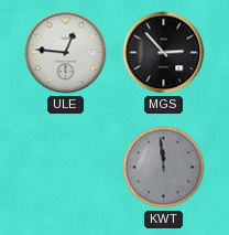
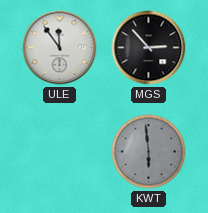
ULE: 12:46 -> 11:54 (60, 48)
KWT: 11:59 -> 5:59 (149, 152)
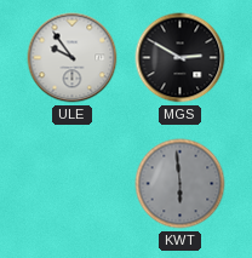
ULE: 11:54 -> 9:54 (73, 58)
MGS: 2:53 -> 2:50 (181, 58)
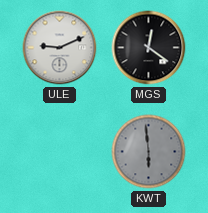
ULE: 9:54 -> 9:11 (60, 48)
MGS: 2:50 -> 12:21 (149, 48)
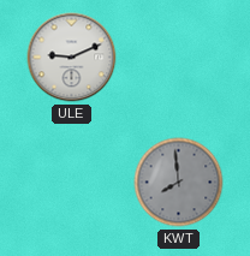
MGS: 12:21 -> none (149, 48)
KWT: 5:59 -> 7:59 (179, 183)
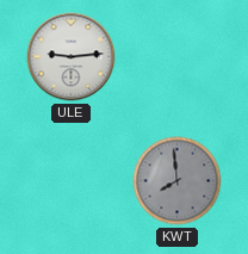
ULE: 9:11 -> 9:14 (72, 57)
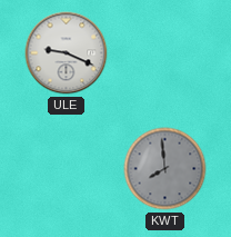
ULE: 9:14 -> 9:19 (67, 53)
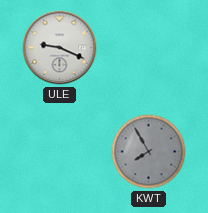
KWT: 7:59 -> 7:55 (149, 152)
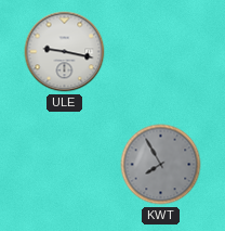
ULE: 9:19 -> 9:17 (65, 52)
